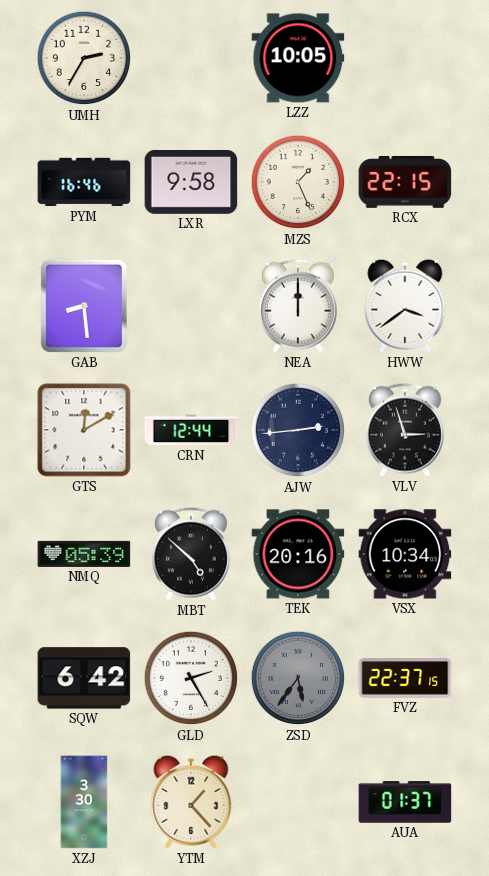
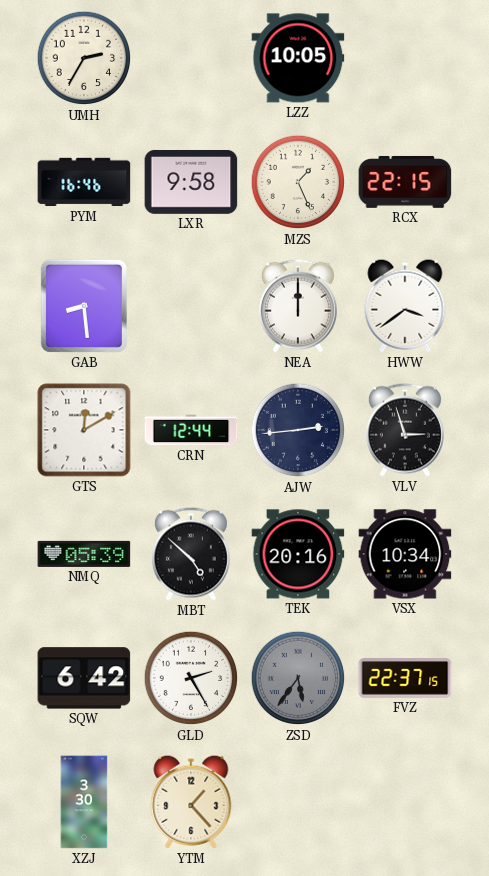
AUA: 01:37 -> none (405, 802)
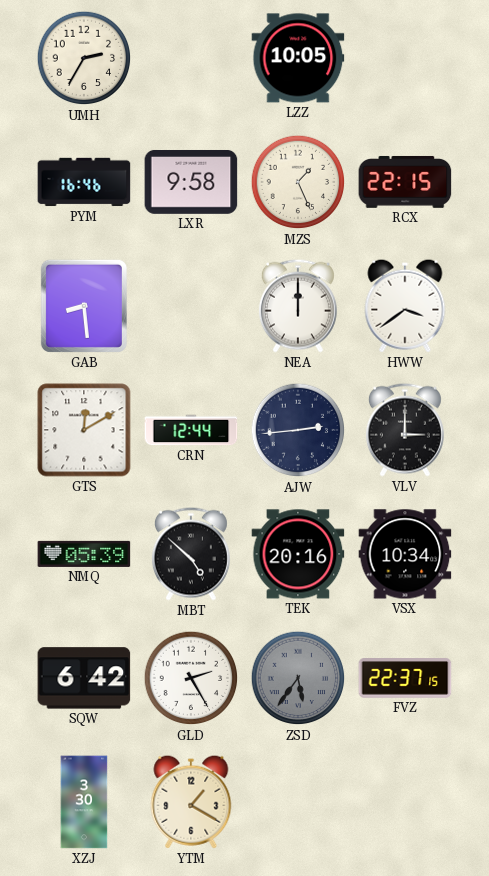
VLV: 2:57 -> 3:00 (405, 430)
YTM: 1:23 -> 1:20 (191, 802)
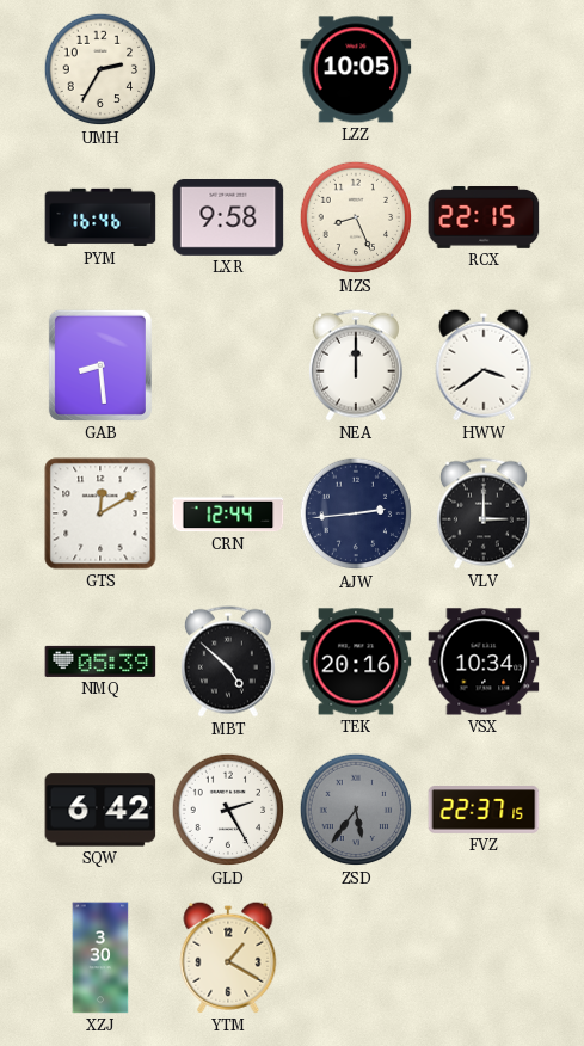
MZS: 1:26 -> 8:26 (356, 217)
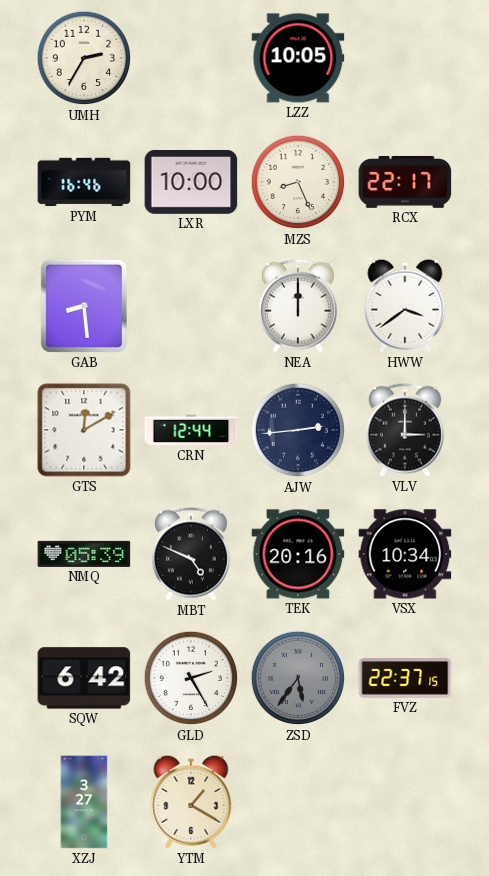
LXR: 9:58 -> 10:00 (191, 182)
RCX: 22:15 -> 22:17 (405, 182)
MBT: 4:52 -> 4:49 (191, 554)
XZJ: 3:30 -> 3:27 (84, 802)
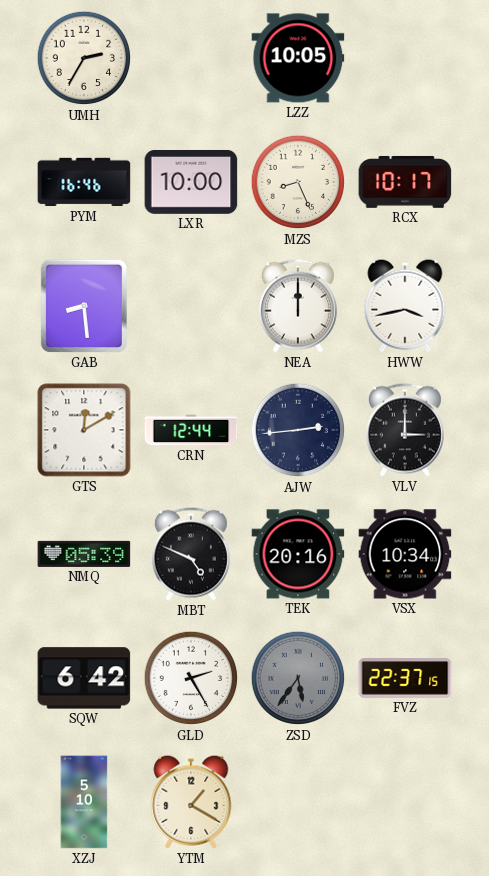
RCX: 22:17 -> 10:17 (405, 182)
HWW: 3:39 -> 3:43 (405, 306)
XZJ: 3:27 -> 5:10 (84, 802)
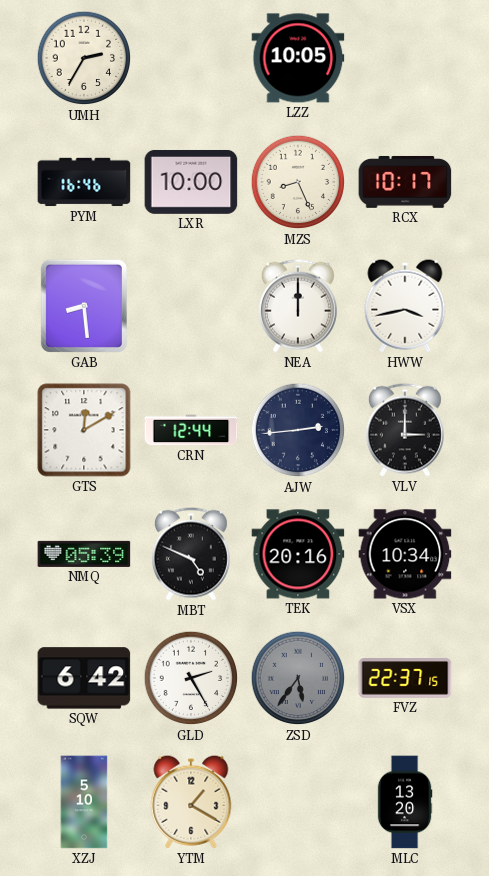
MLC: none -> 13:20 (405, 802)
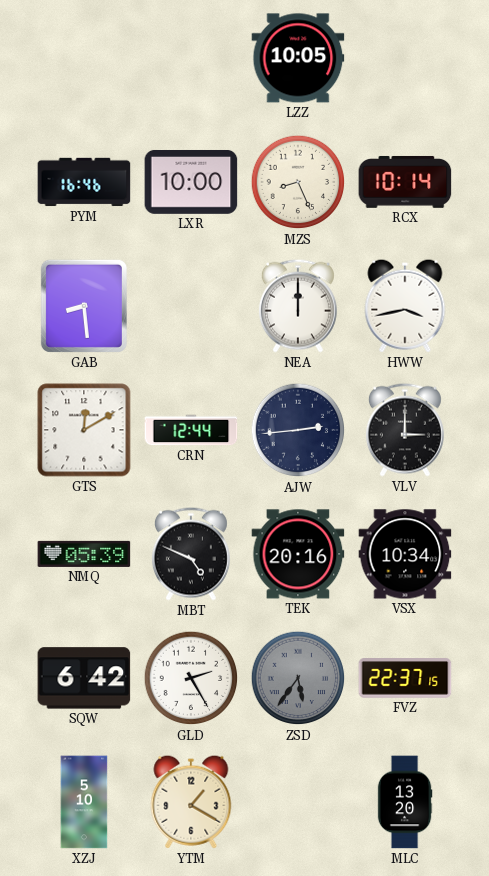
UMH: 2:35 -> none (84, 58)
RCX: 10:17 -> 10:14 (405, 182)
